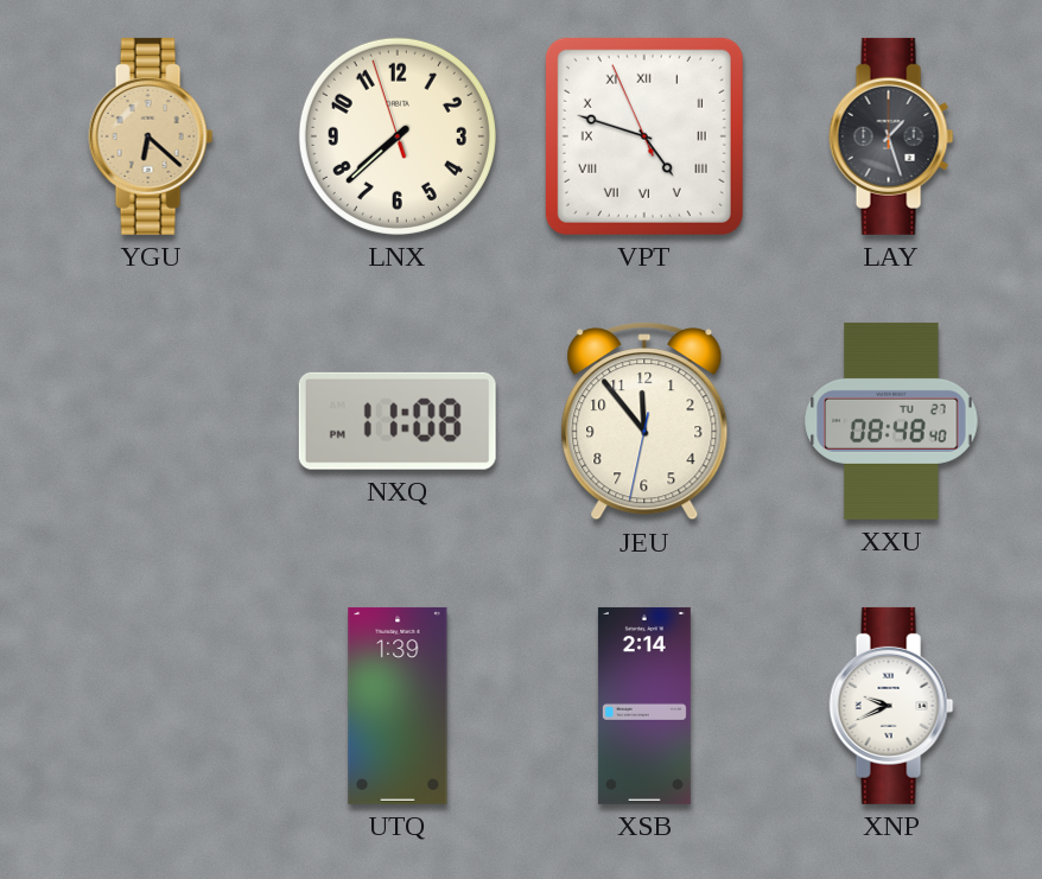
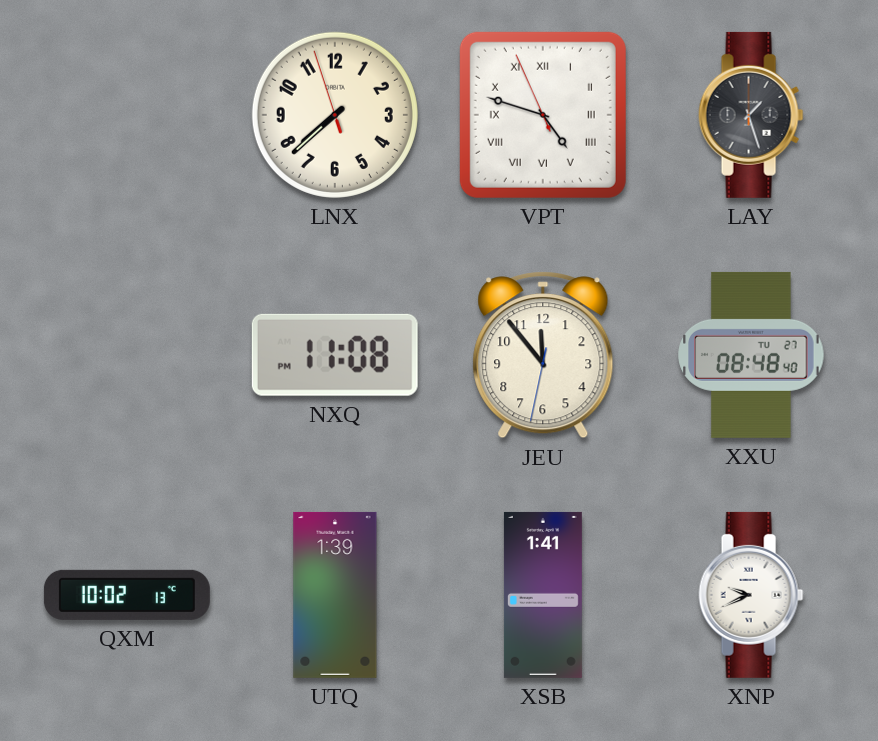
YGU: 6:22 -> none (151, 136)
QXM: none -> 10:02 (127, 595)
XSB: 2:14 -> 1:41 (543, 595)
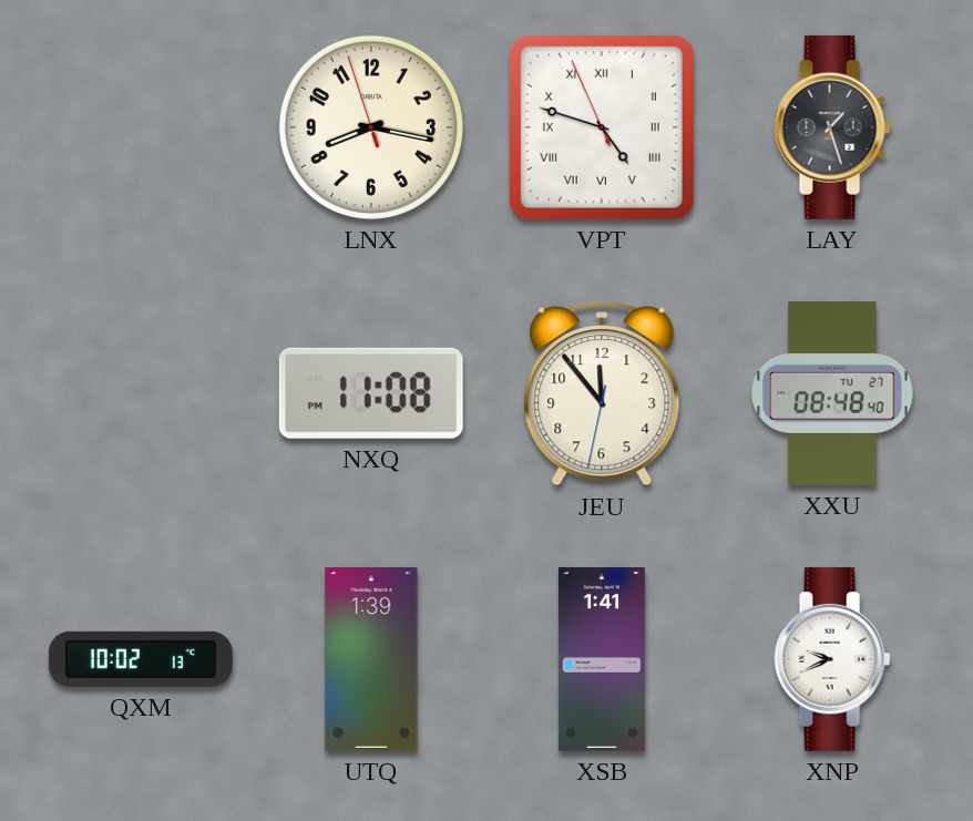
LNX: 7:37 -> 8:16 (371, 127)
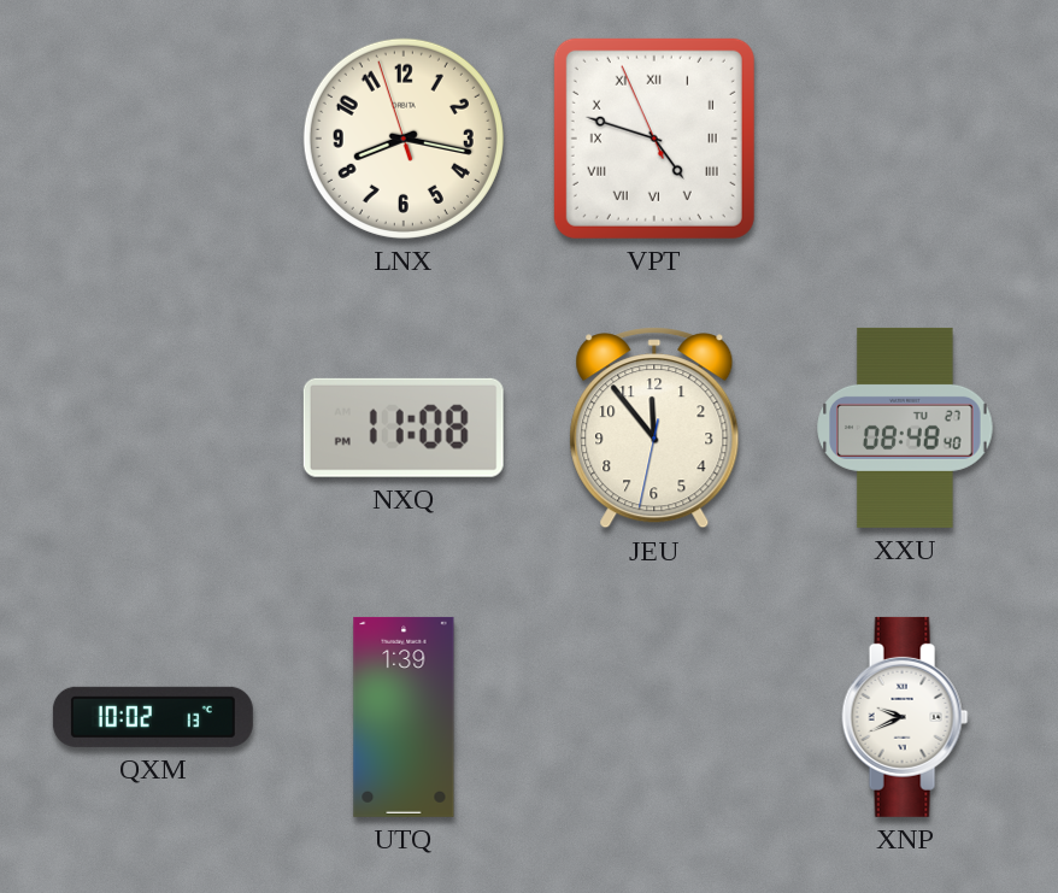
LAY: 1:27 -> none (832, 127)
XSB: 1:41 -> none (602, 659)
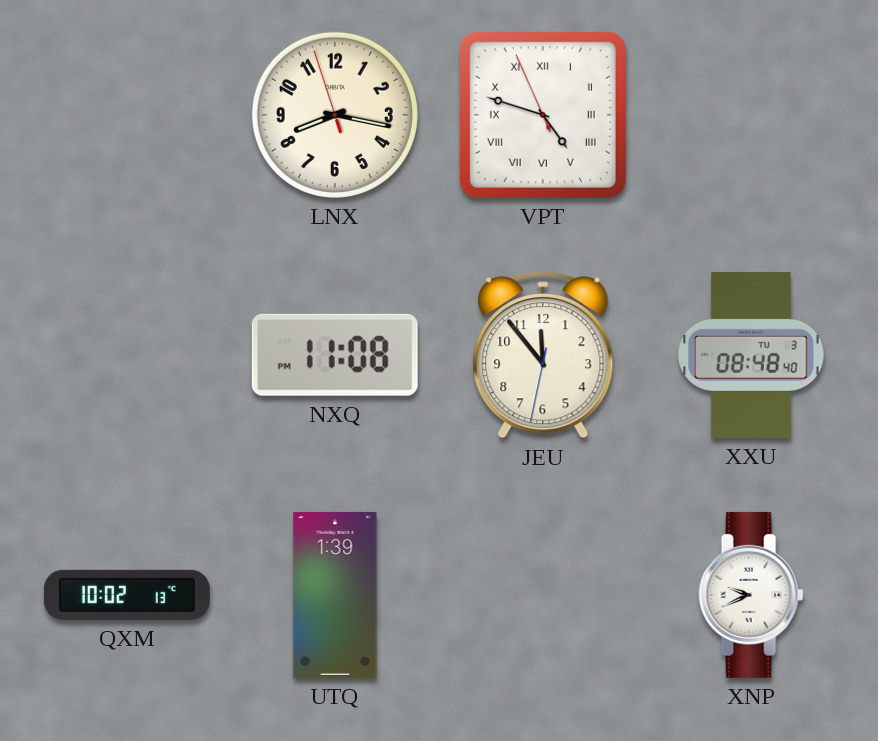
XXU date: TU 27 -> TU 3 (751, 355)
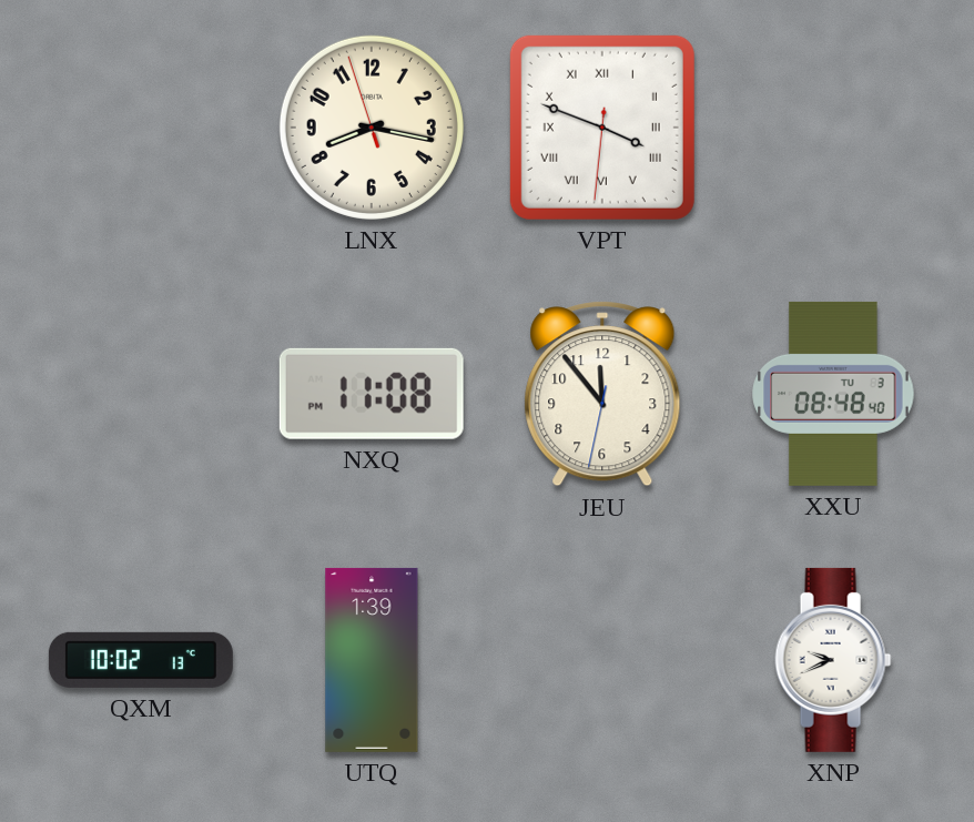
VPT: 4:47 -> 3:48 (602, 128)
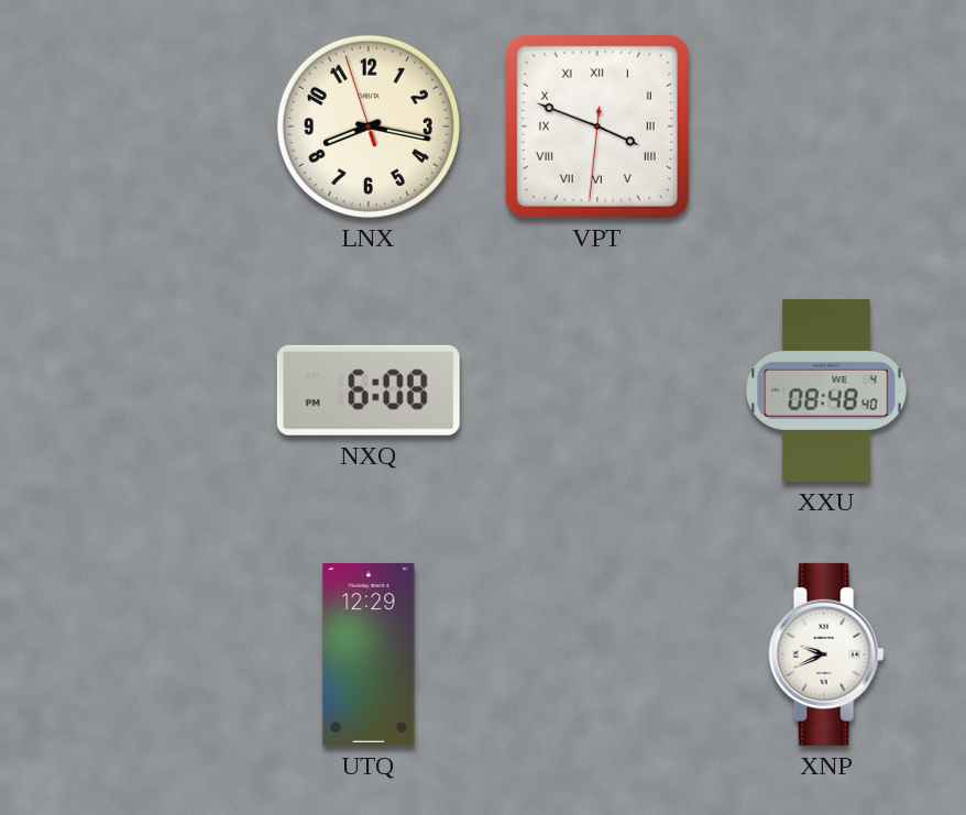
NXQ: 11:08 -> 6:08 (369, 390)
JEU: 11:53 -> none (602, 394)
XXU date: TU 3 -> WE 4 (826, 390)
QXM: 10:02 -> none (141, 660)
UTQ: 1:39 -> 12:29 (369, 654)
